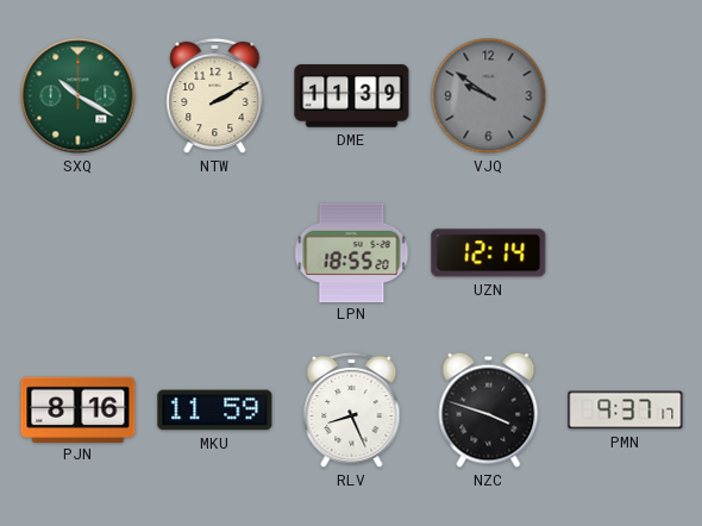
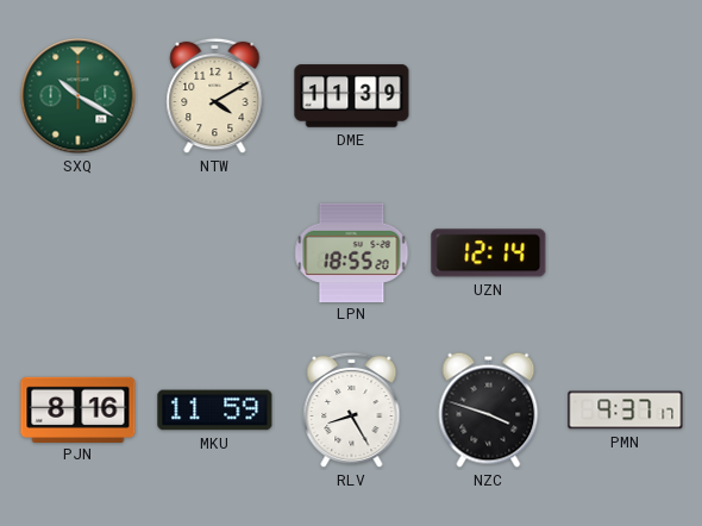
NTW: 2:10 -> 4:10 (215, 96)
VJQ: 9:51 -> none (489, 96)
RLV: 8:26 -> 8:25 (352, 411)
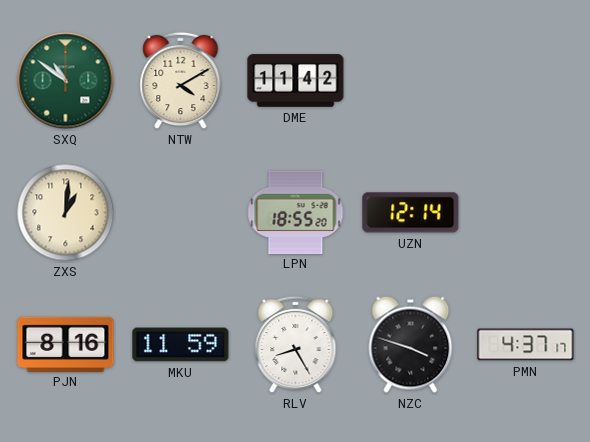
SXQ: 10:20 -> 10:51 (66, 81)
DME: 11:39 -> 11:42 (296, 81)
ZXS: none -> 1:01 (66, 213)
PMN: 9:37 -> 4:37 (526, 345)
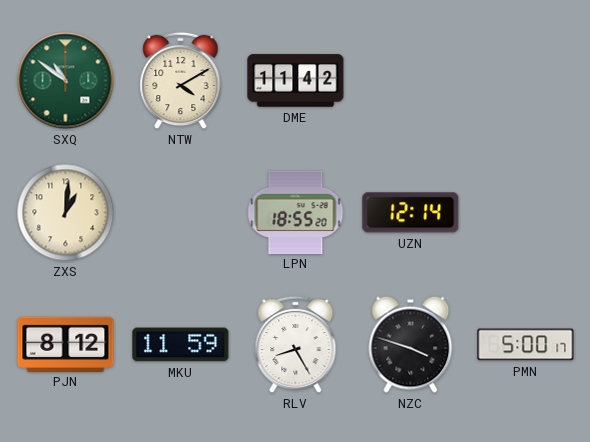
PJN: 8:16 -> 8:12 (66, 344)
PMN: 4:37 -> 5:00 (526, 345)
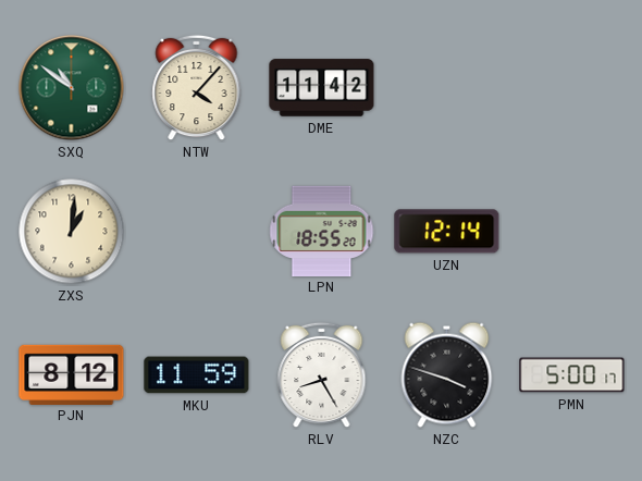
NTW: 4:10 -> 4:07 (197, 88)
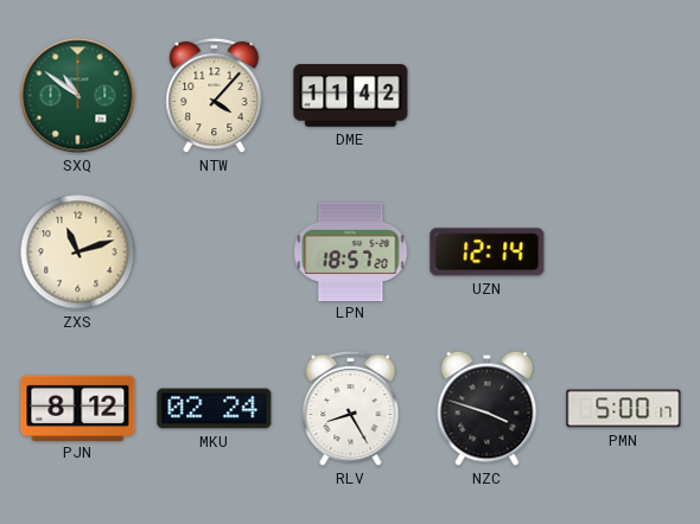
ZXS: 1:01 -> 11:12 (78, 253)
LPN: 18:55 -> 18:57 (351, 251)
MKU: 11:59 -> 02:24 (215, 409)
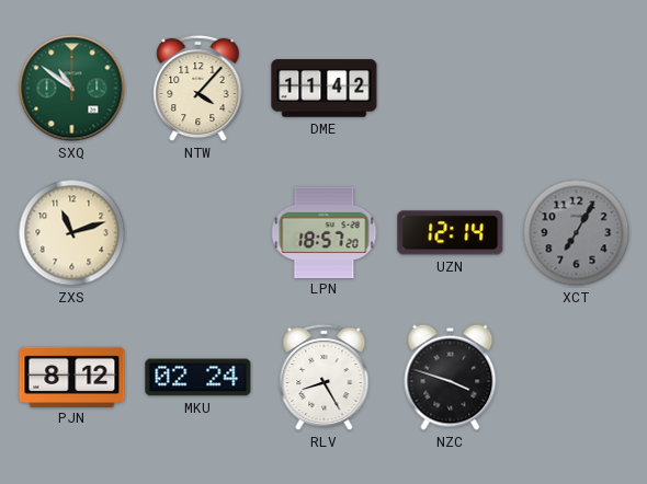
XCT: none -> 7:05 (577, 233)
PMN: 5:00 -> none (624, 409)
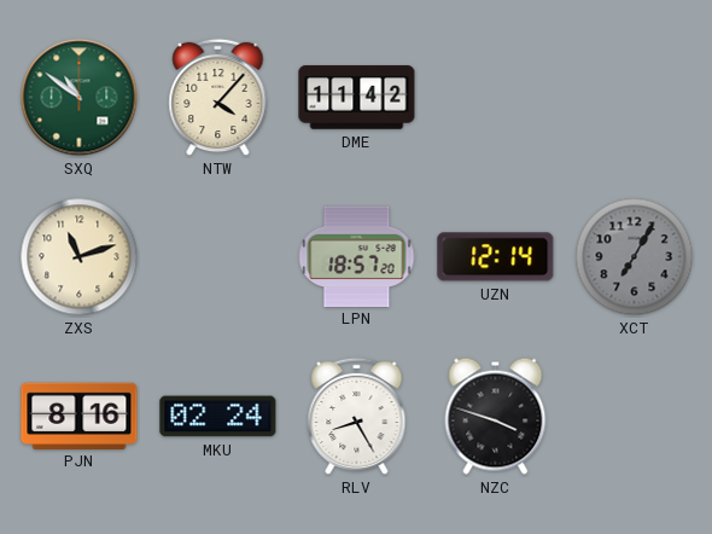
PJN: 8:12 -> 8:16 (80, 416)
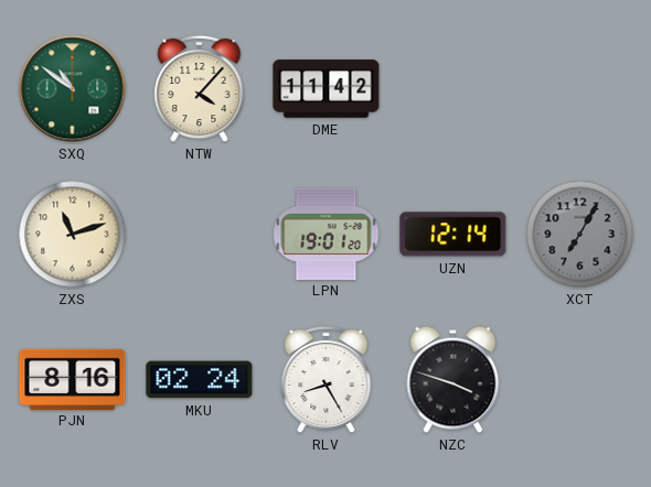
LPN: 18:57 -> 19:01 (327, 234)
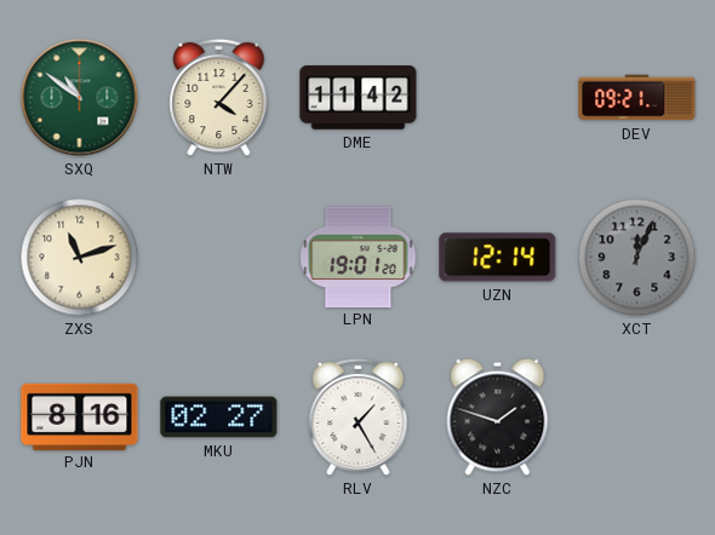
DEV: none -> 09:21 (637, 98)
XCT: 7:05 -> 12:04 (637, 258)
MKU: 02:24 -> 02:27 (219, 418)
RLV: 8:25 -> 1:25 (359, 418)
NZC: 3:48 -> 1:48 (498, 416)
